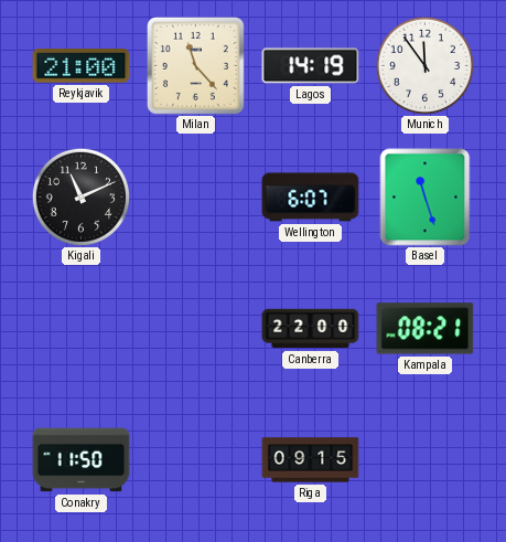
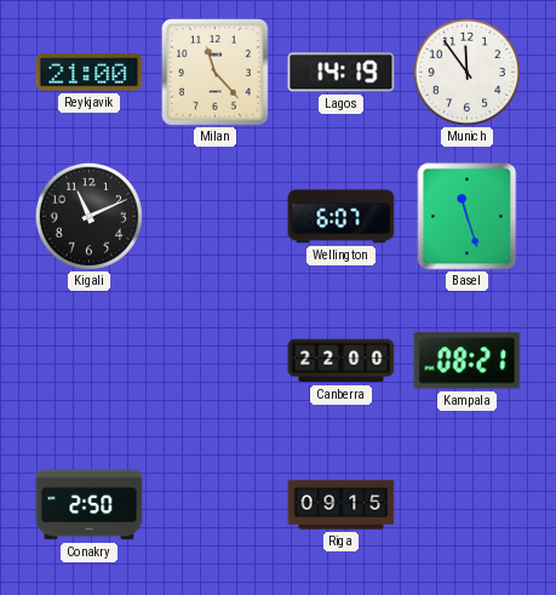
Conakry: 11:50 -> 2:50 (90, 505)
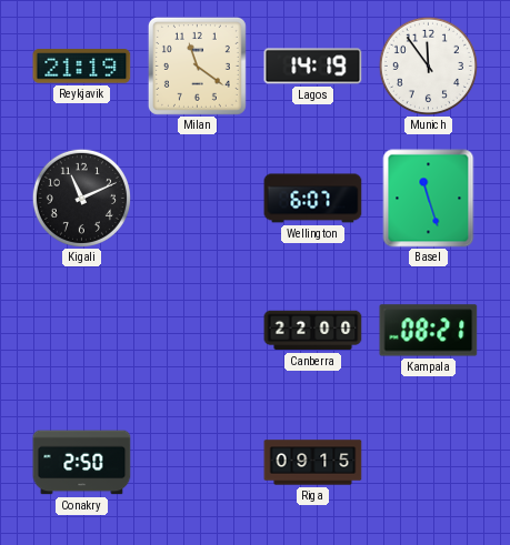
Reykjavik: 21:00 -> 21:19 (82, 67)
Milan: 11:23 -> 11:21 (197, 65)
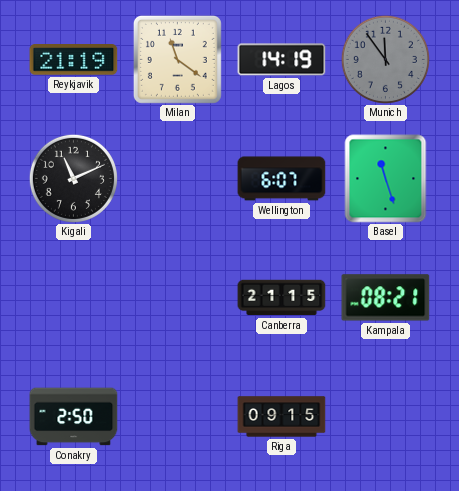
Munich dial: white -> grey (385, 59)
Canberra: 22:00 -> 21:15 (282, 298)
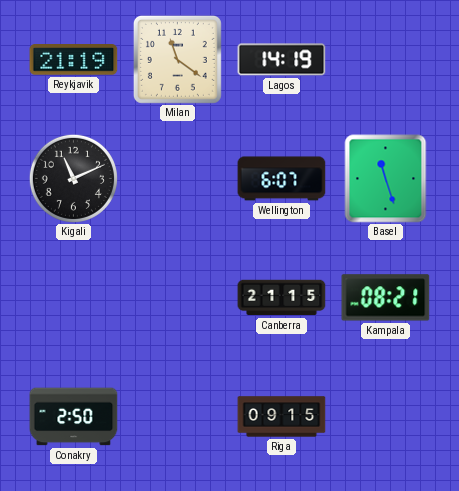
Munich: 11:54 -> none (385, 59)
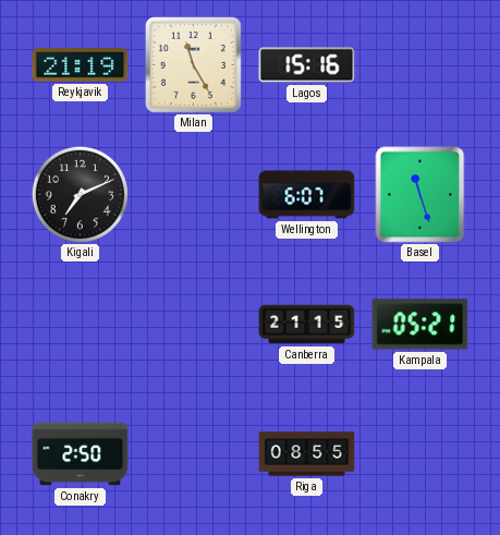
Milan: 11:21 -> 11:25 (193, 64)
Lagos: 14:19 -> 15:16 (307, 65)
Kigali: 11:11 -> 7:11 (80, 194)
Kampala: 08:21 -> 05:21 (420, 325)
Riga: 09:15 -> 08:55 (307, 454)
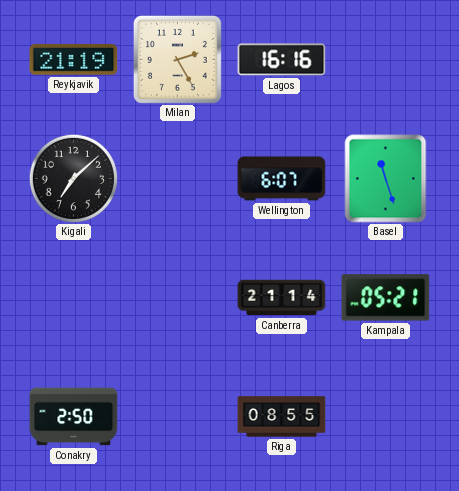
Milan: 11:25 -> 2:25 (177, 59)
Lagos: 15:16 -> 16:16 (282, 60)
Kigali: 7:11 -> 7:08 (73, 178)
Canberra: 21:15 -> 21:14 (282, 298)
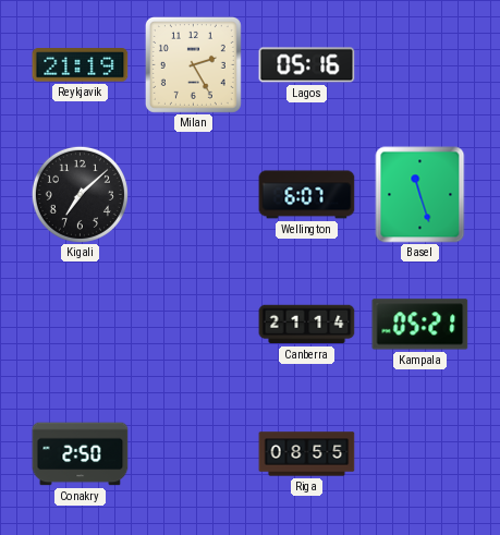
Lagos: 16:16 -> 05:16 (307, 65)
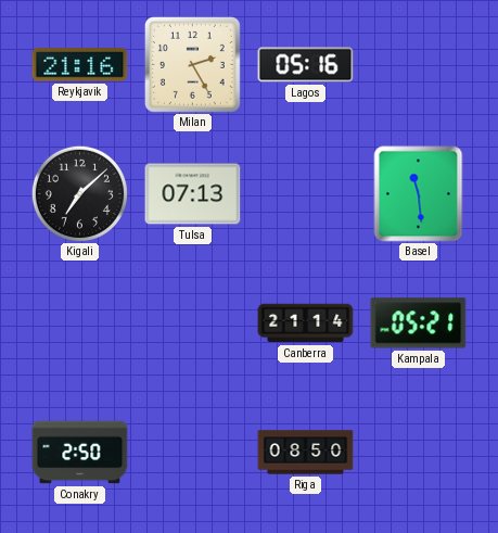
Reykjavik: 21:19 -> 21:16 (80, 65)
Tulsa: none -> 07:13 (193, 194)
Wellington: 6:07 -> none (307, 195)
Basel: 11:27 -> 11:29 (419, 194)
Riga: 08:55 -> 08:50 (306, 453)
